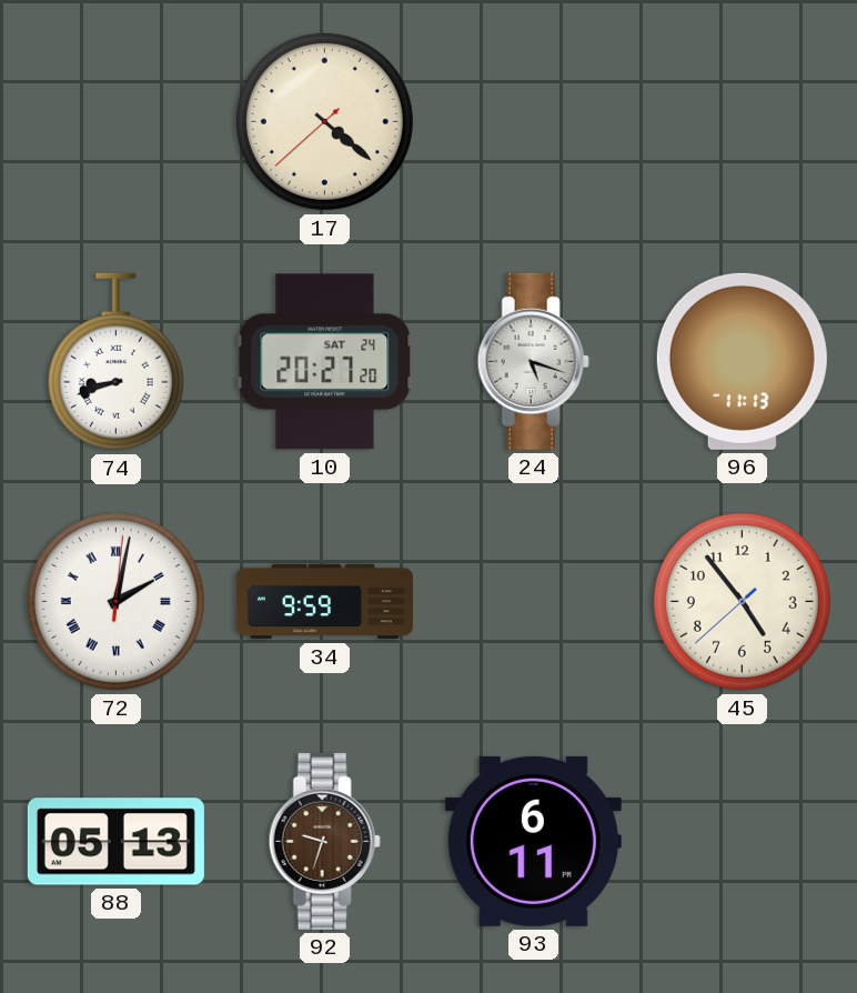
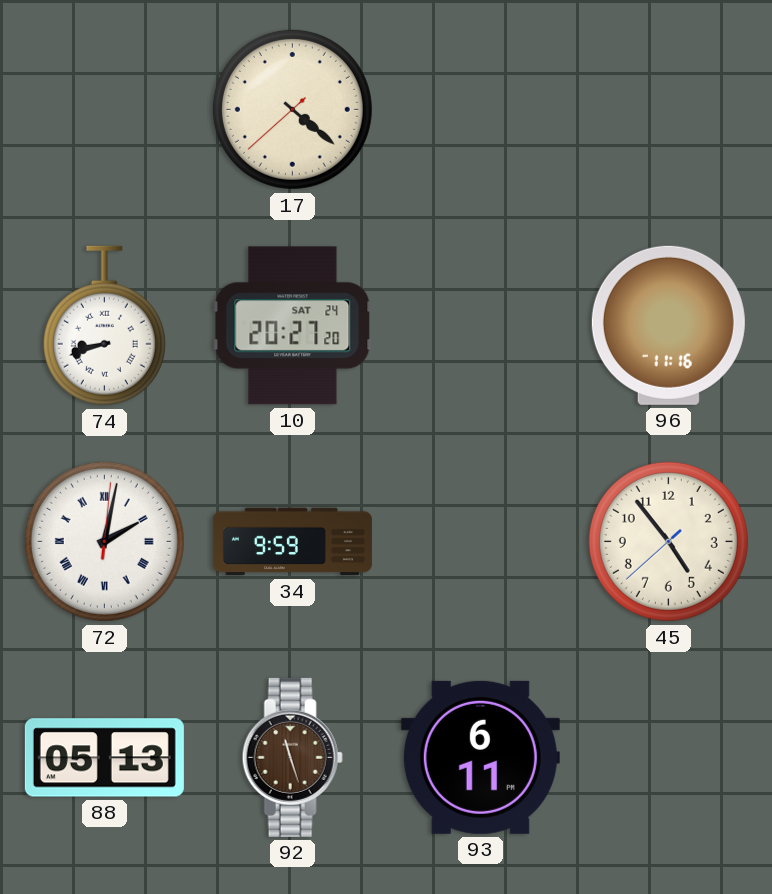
24: 5:18 -> none (533, 361)
96: 11:13 -> 11:16 (668, 325)
92: 9:33 -> 11:27 (292, 757)
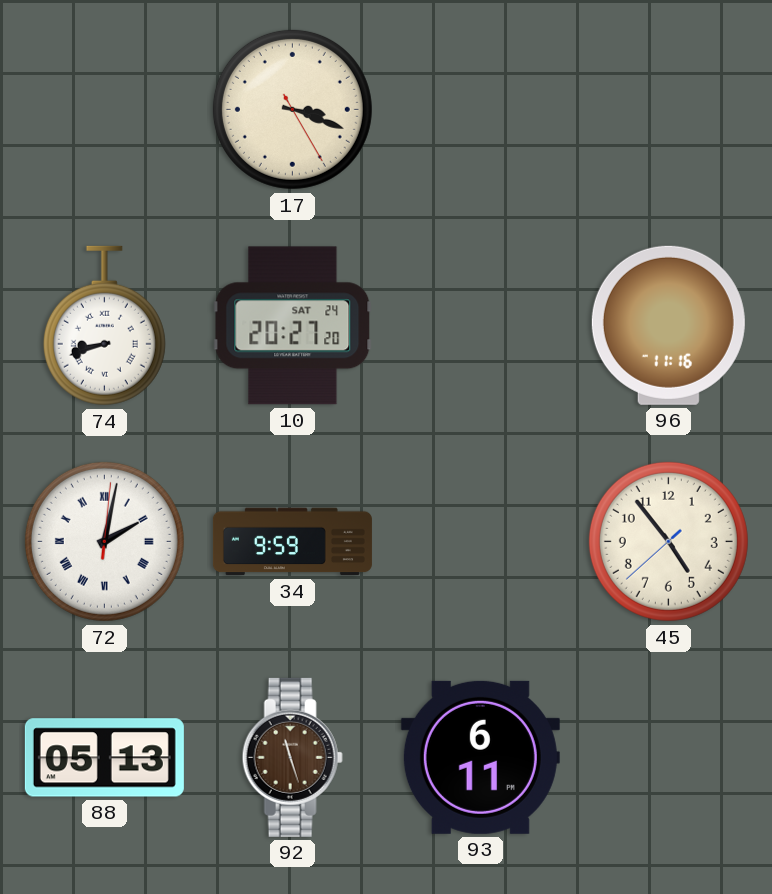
17: 4:21 -> 3:18 (292, 109)
